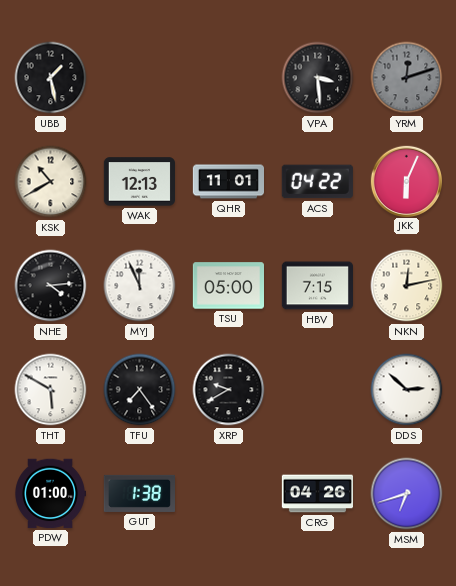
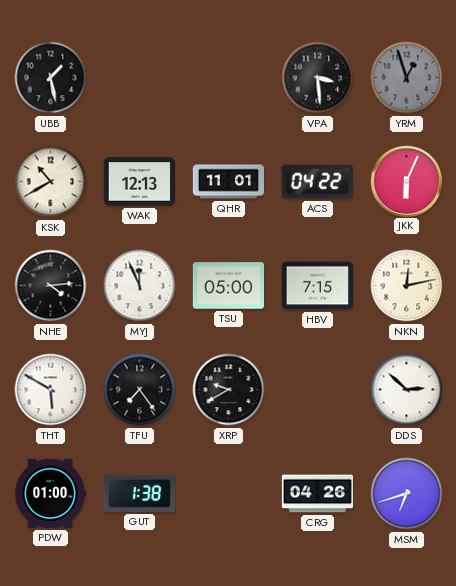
YRM: 12:12 -> 12:57 (407, 78)
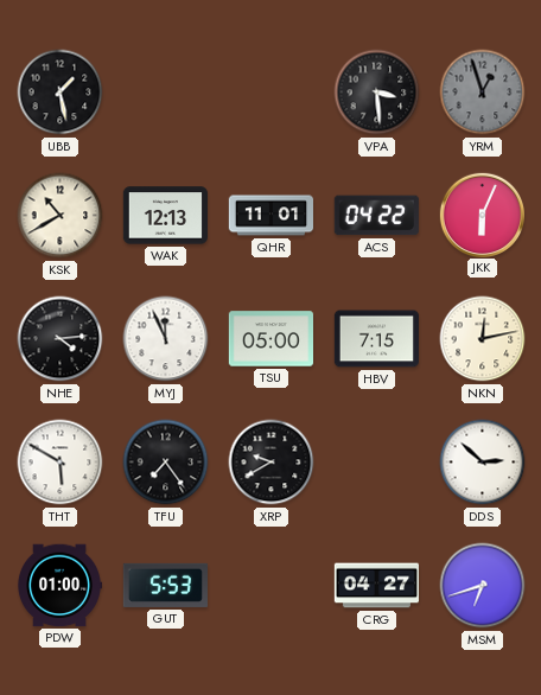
GUT: 1:38 -> 5:53 (165, 585)
CRG: 04:26 -> 04:27 (377, 586)
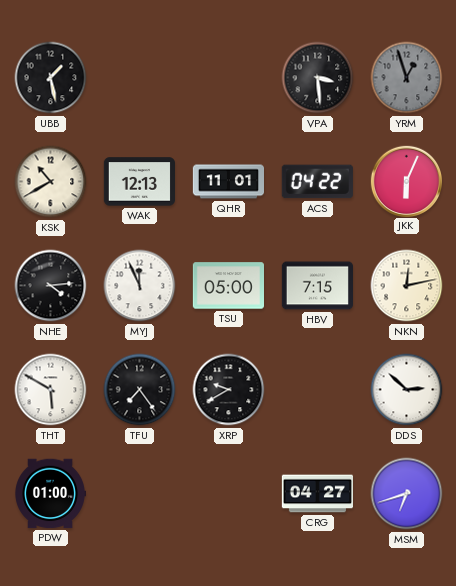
GUT: 5:53 -> none (165, 585)
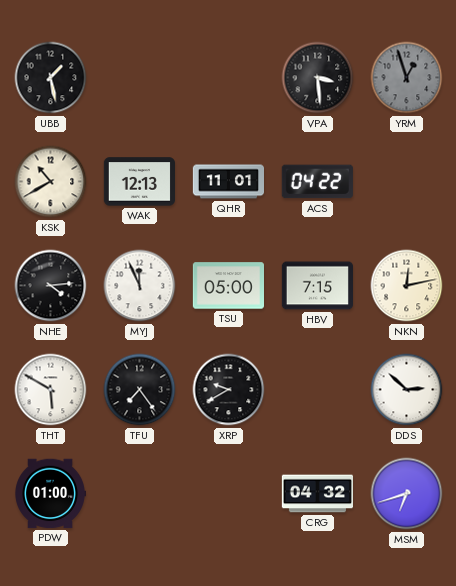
JKK: 6:04 -> none (406, 181)
CRG: 04:27 -> 04:32 (318, 494)
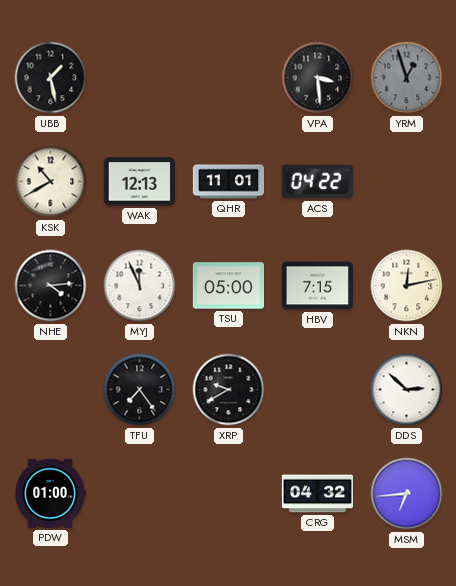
THT: 5:50 -> none (51, 390)
MSM: 6:42 -> 6:44 (407, 494)
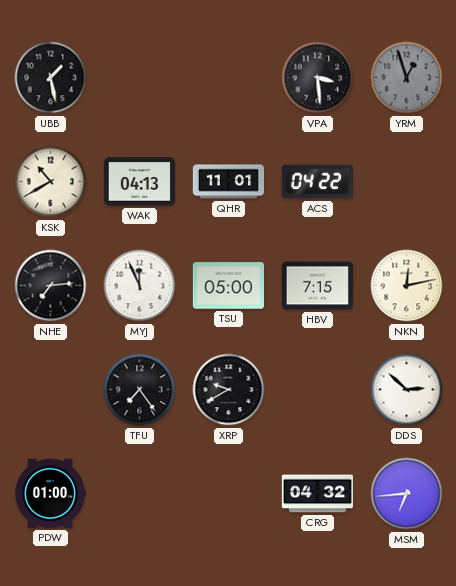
WAK: 12:13 -> 04:13 (139, 182)
NHE: 4:14 -> 7:14 (51, 286)
